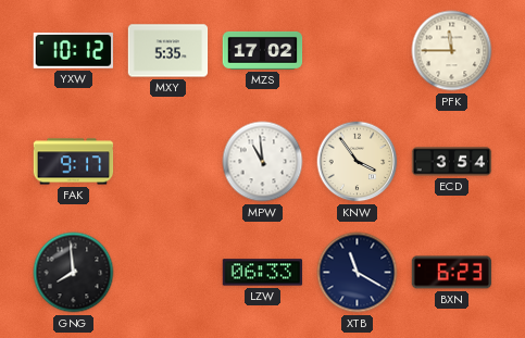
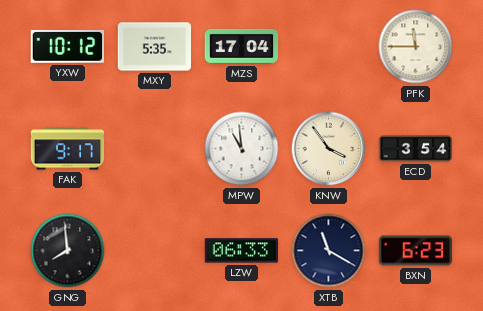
MZS: 17:02 -> 17:04 (242, 46)
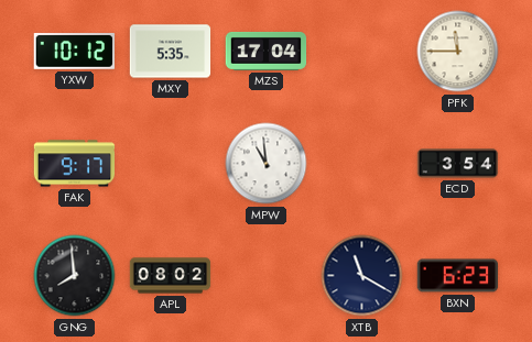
KNW: 3:54 -> none (329, 149)
APL: none -> 08:02 (171, 276)
LZW: 06:33 -> none (242, 251)
